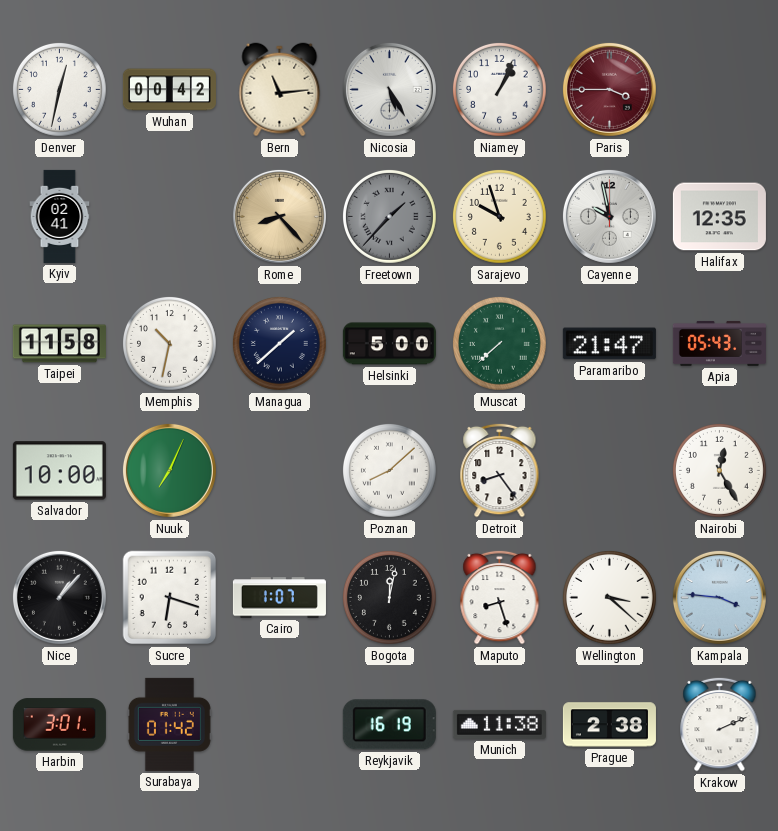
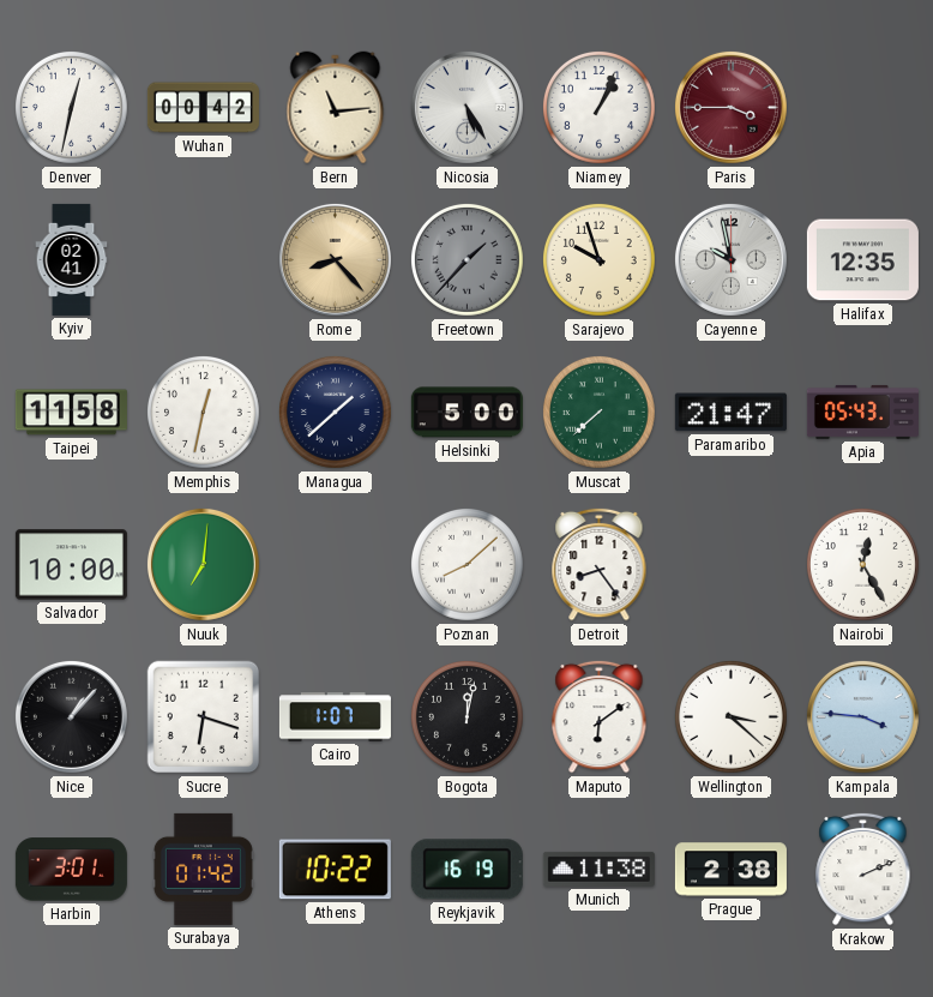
Memphis: 10:32 -> 12:32 (204, 413)
Nuuk: 7:04 -> 7:01 (203, 564)
Maputo: 8:27 -> 6:09 (600, 716)
Athens: none -> 10:22 (335, 870)
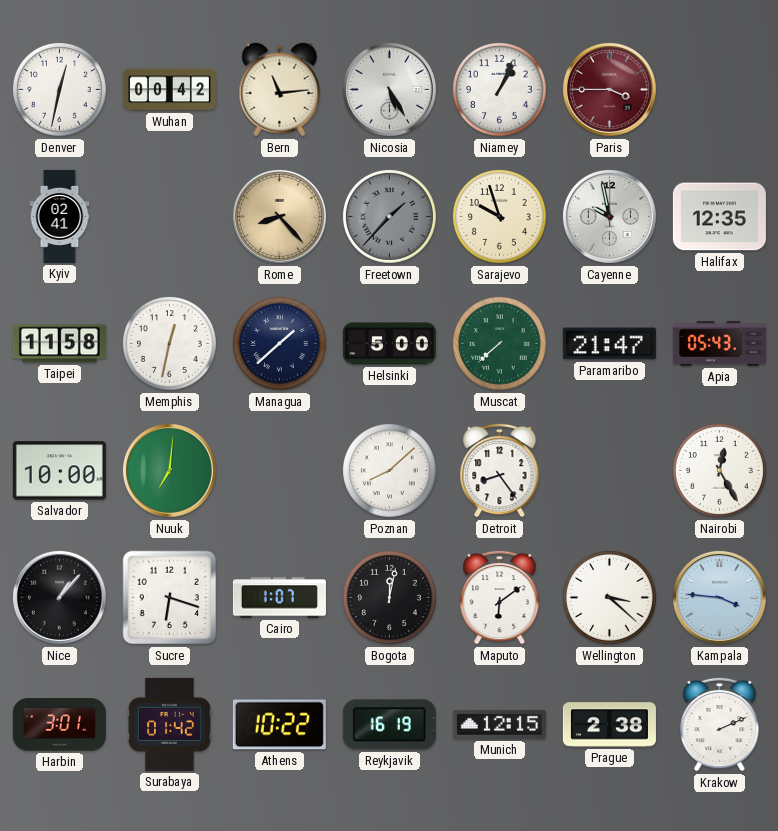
Munich: 11:38 -> 12:15 (499, 724)
